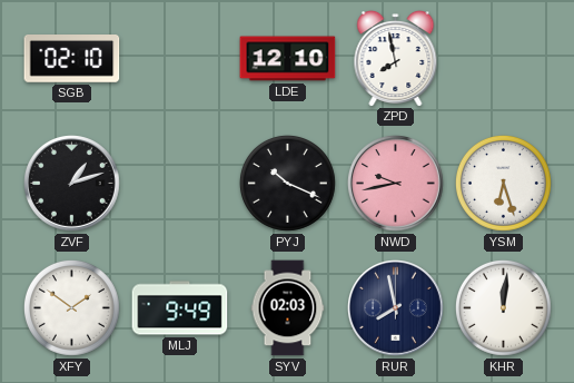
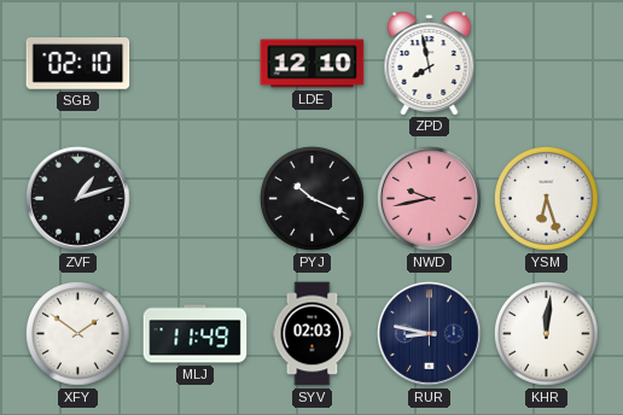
MLJ: 9:49 -> 11:49 (196, 334)
RUR: 7:58 -> 8:47 (430, 334)
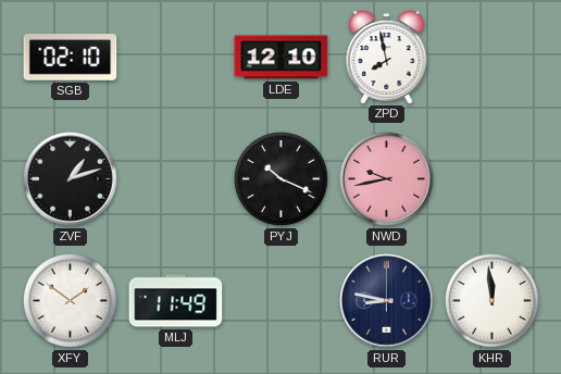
YSM: 6:27 -> none (546, 198)
SYV: 02:03 -> none (313, 334)
KHR: 12:01 -> 11:59 (491, 300)
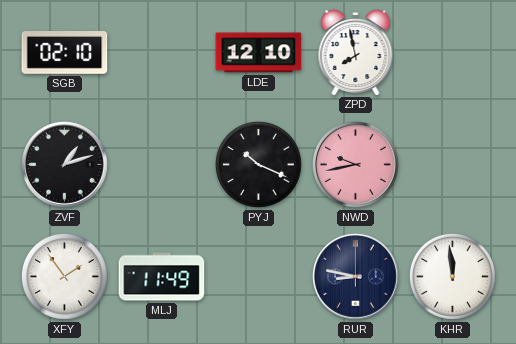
XFY: 1:51 -> 1:54 (64, 276)
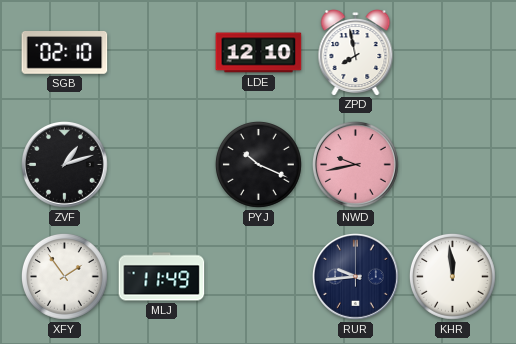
RUR: 8:47 -> 9:44 (356, 277)
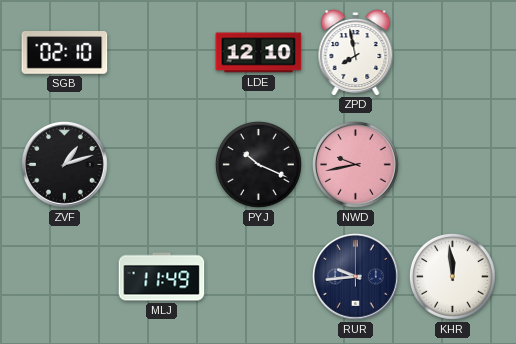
XFY: 1:54 -> none (64, 276)
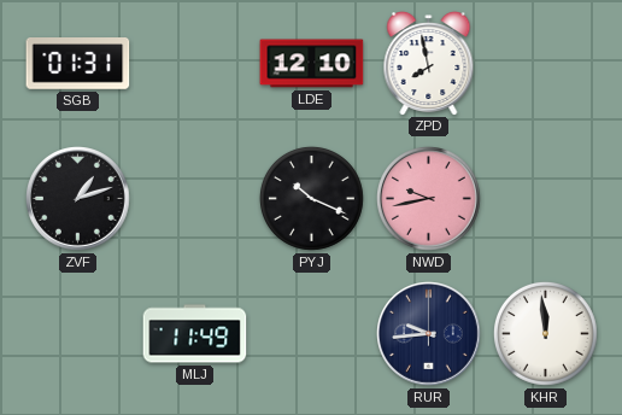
SGB: 02:10 -> 01:31 (78, 64)
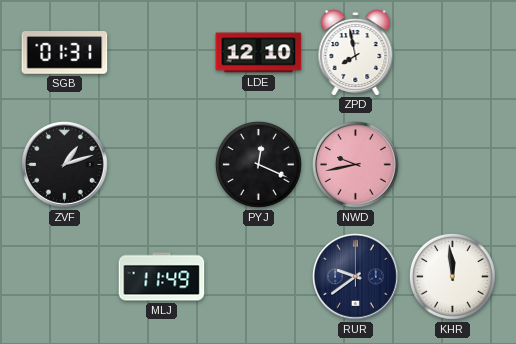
PYJ: 10:19 -> 12:19 (258, 164)
RUR: 9:44 -> 9:39 (356, 277)
